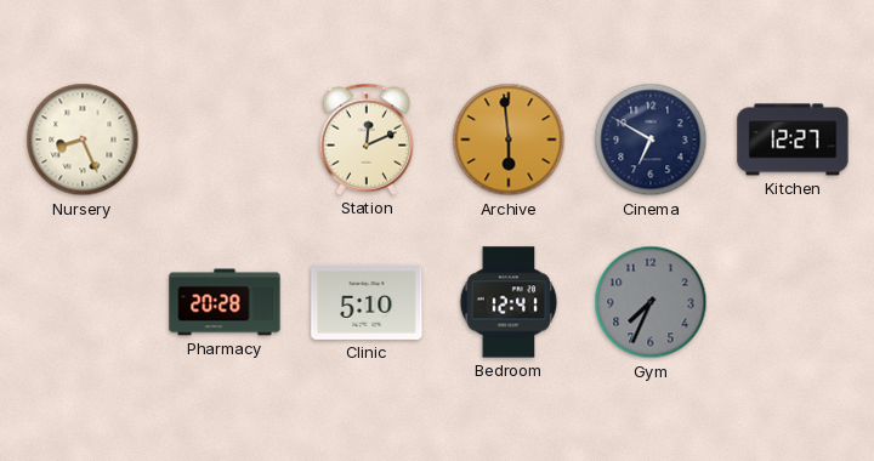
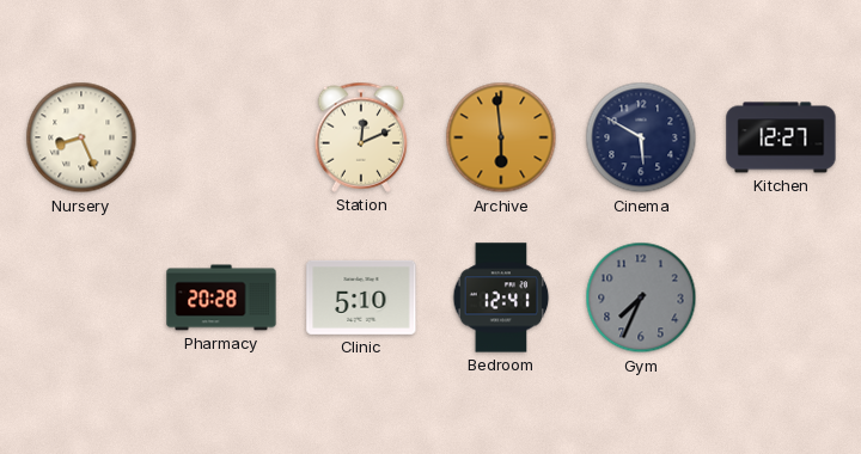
Cinema: 6:50 -> 5:50 (641, 137)
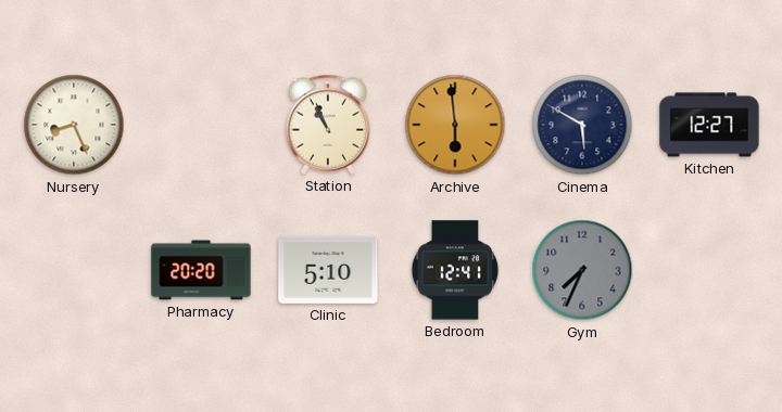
Station: 12:11 -> 10:56 (328, 125)
Pharmacy: 20:28 -> 20:20 (201, 270)
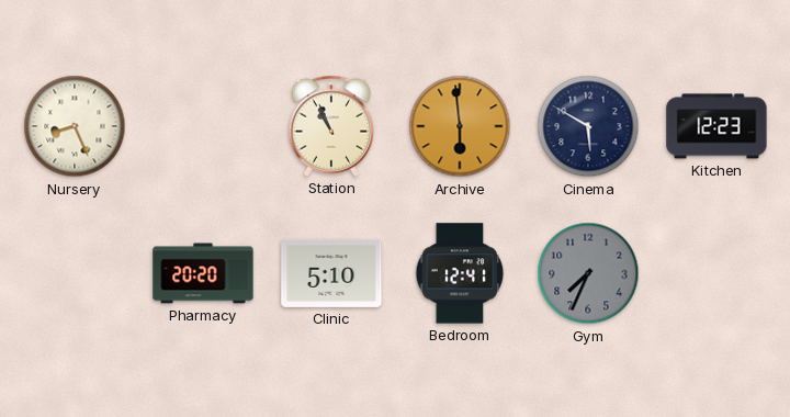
Kitchen: 12:27 -> 12:23 (716, 126)
